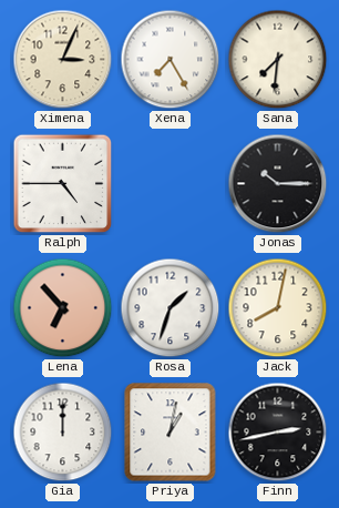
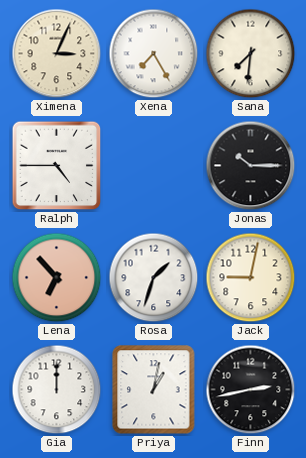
Jack: 8:02 -> 9:02 (251, 278)
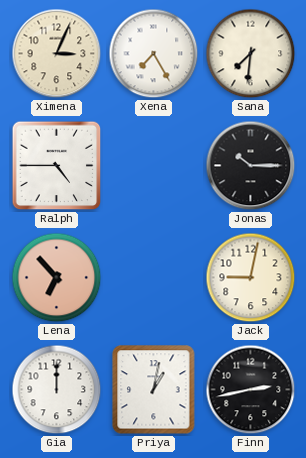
Rosa: 1:33 -> none (154, 278)
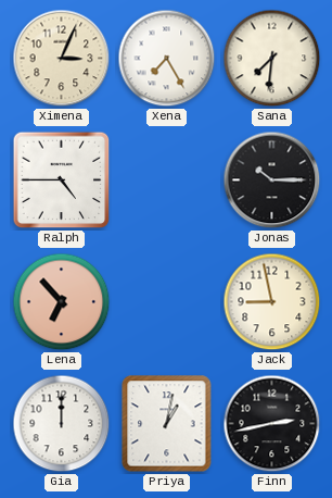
Jack: 9:02 -> 8:58 (272, 302)
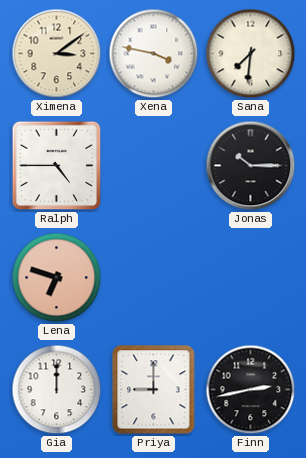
Ximena: 3:04 -> 3:09 (57, 54)
Xena: 7:25 -> 3:47 (154, 54)
Lena: 6:53 -> 6:48 (57, 278)
Jack: 8:58 -> none (272, 302)
Priya: 1:02 -> 9:00 (154, 390)
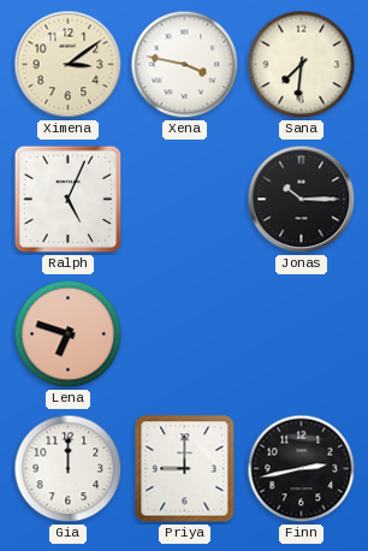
Ralph: 4:45 -> 5:04 (69, 200)
